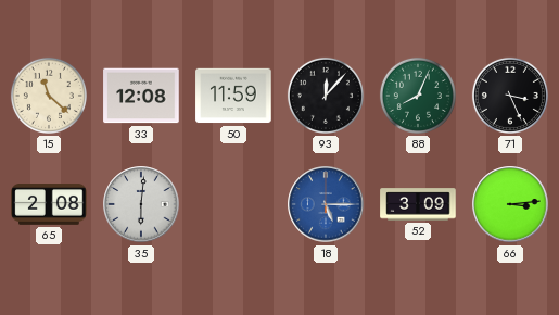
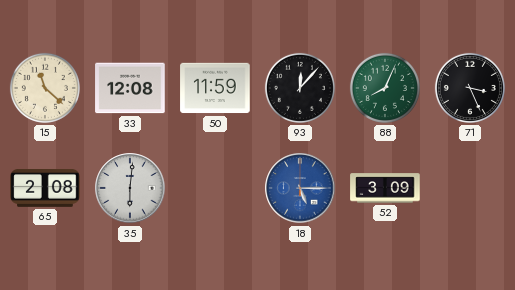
66: 3:14 -> none (510, 204)
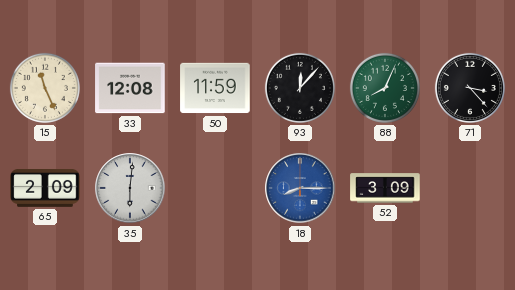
15: 11:22 -> 11:26 (45, 88)
71: 3:26 -> 3:23 (470, 88)
65: 2:08 -> 2:09 (45, 189)
18: 5:15 -> 8:15 (300, 188)
